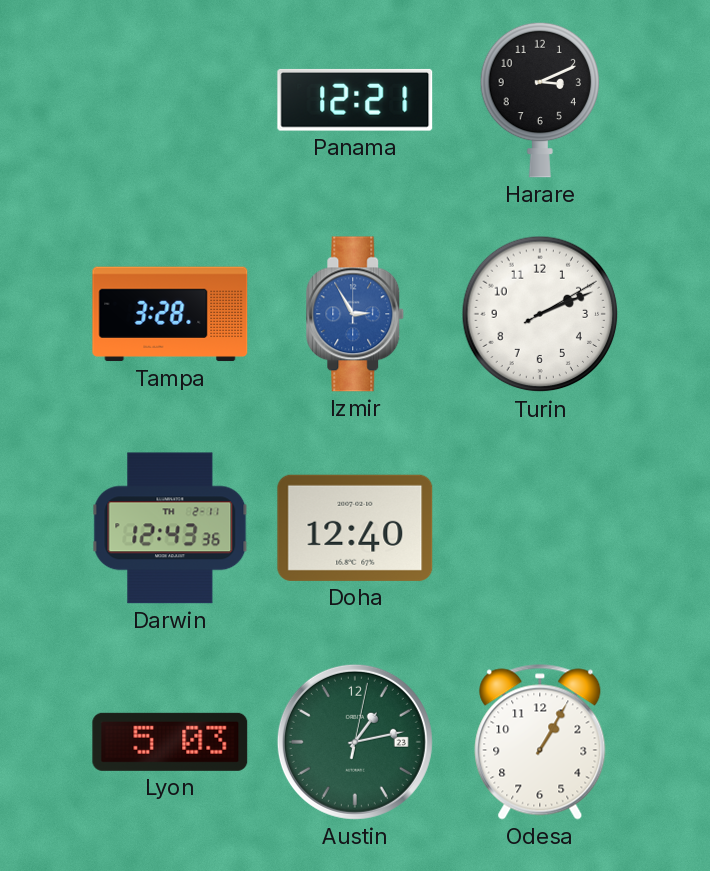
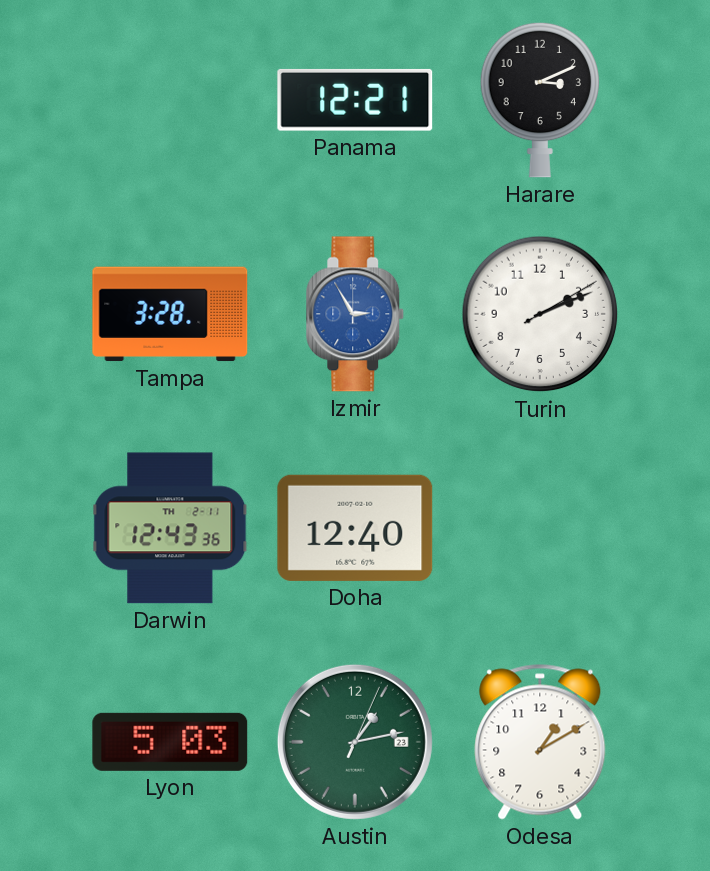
Austin: 1:13:02 -> 1:13:04 (355, 742)
Odesa: 1:05 -> 1:10 (540, 742)
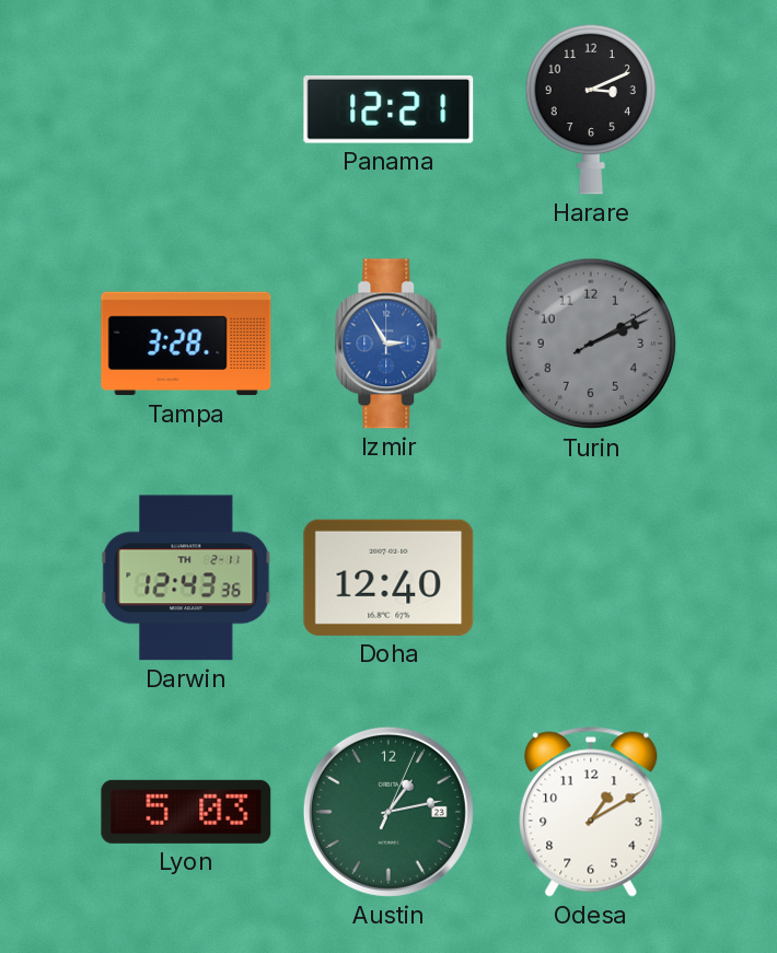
Turin dial: white -> grey (591, 344)
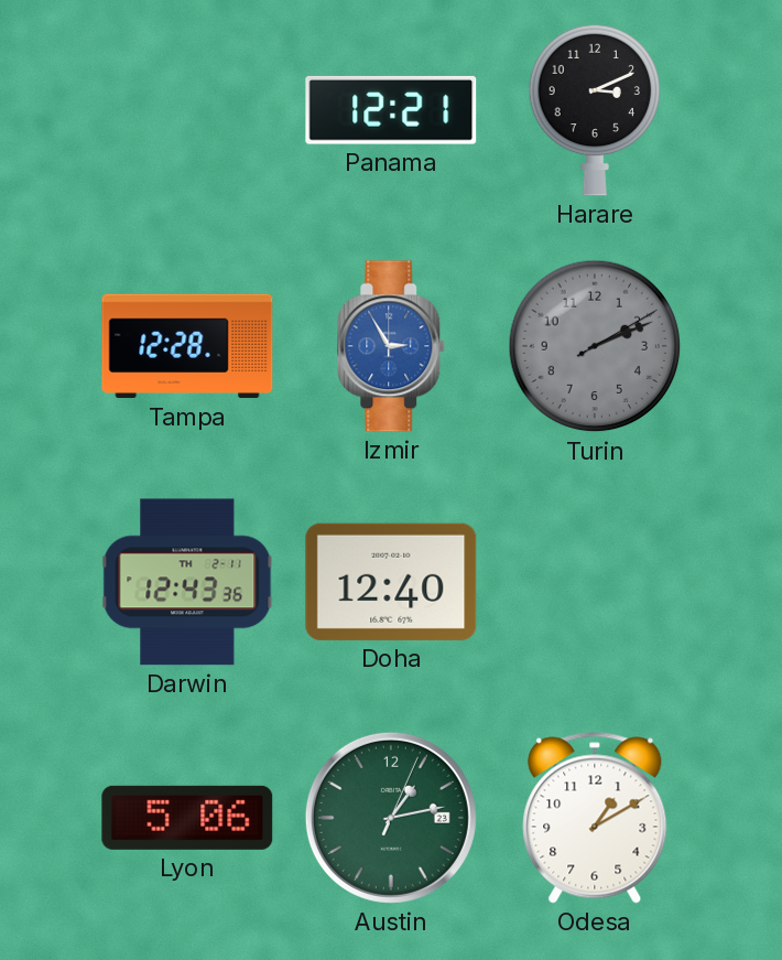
Tampa: 3:28 -> 12:28 (187, 346)
Lyon: 5:03 -> 5:06 (187, 818)
